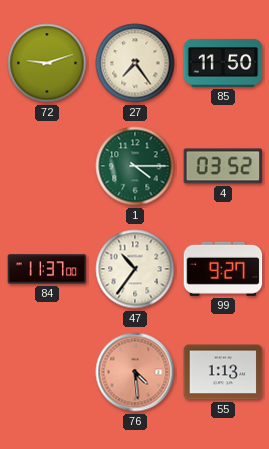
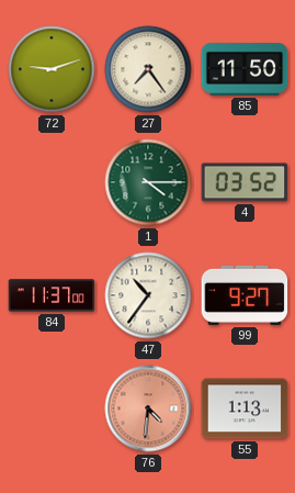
76: 4:29 -> 4:31 (148, 408)
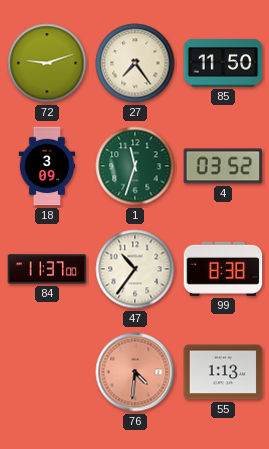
18: none -> 3:09 (47, 166)
1: 4:15 -> 11:33 (135, 166)
99: 9:27 -> 8:38 (223, 269)
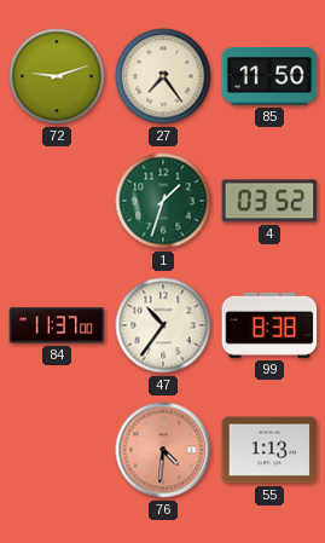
18: 3:09 -> none (47, 166)
1: 11:33 -> 1:33 (163, 201)
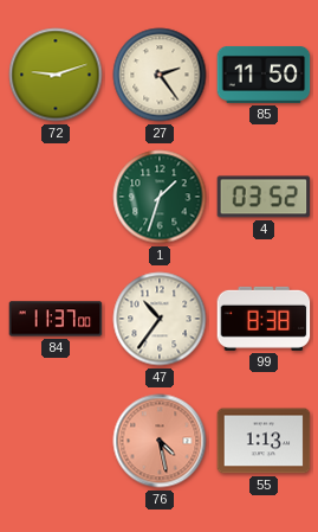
27: 7:24 -> 2:24 (160, 75)
76: 4:31 -> 4:28 (160, 441)
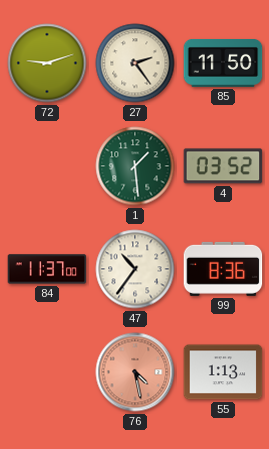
1: 1:33 -> 1:29 (135, 166)
99: 8:38 -> 8:36 (223, 269)
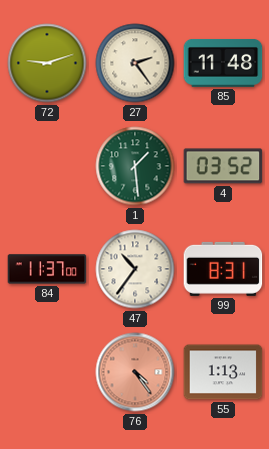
85: 11:50 -> 11:48 (223, 64)
99: 8:36 -> 8:31 (223, 269)
76: 4:28 -> 4:24 (135, 372)
